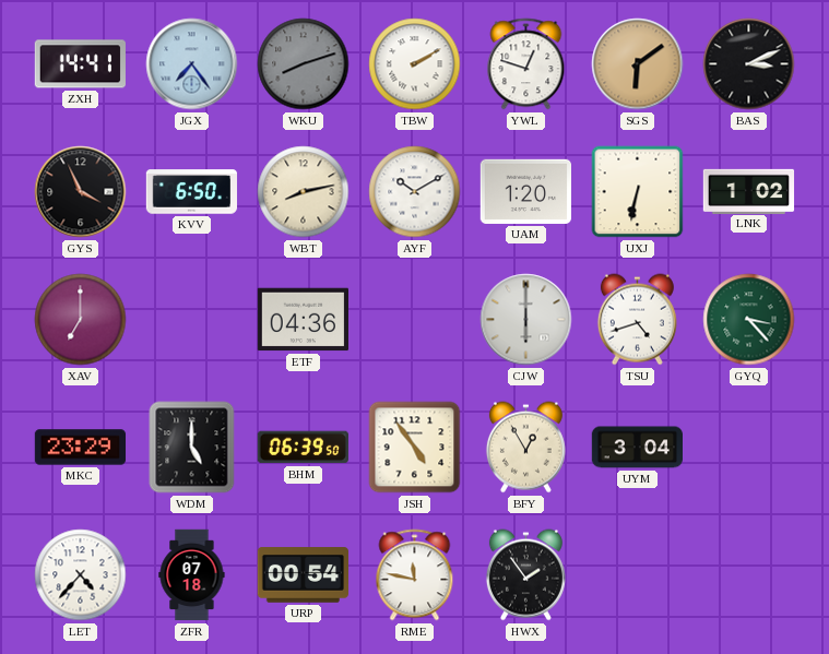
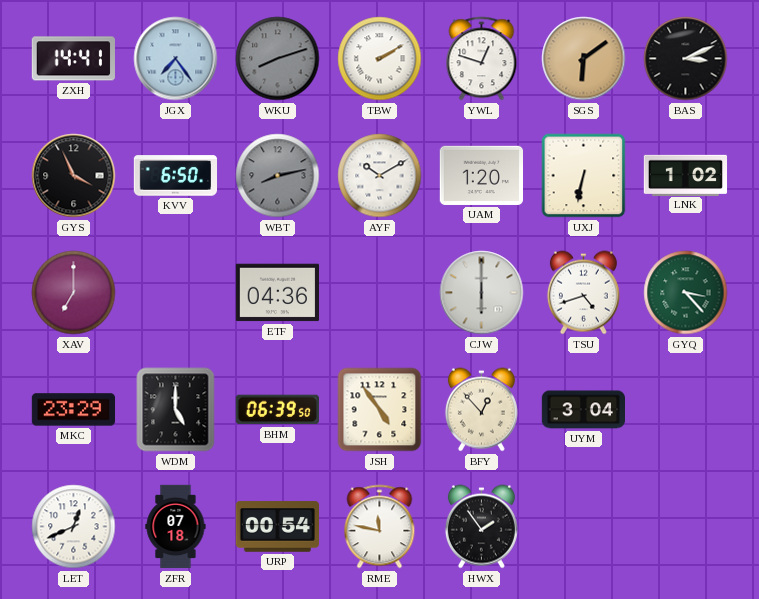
WBT dial: cream -> grey (278, 176)
BFY: 12:55 -> 12:53 (481, 410)
LET: 4:37 -> 12:41 (74, 527)
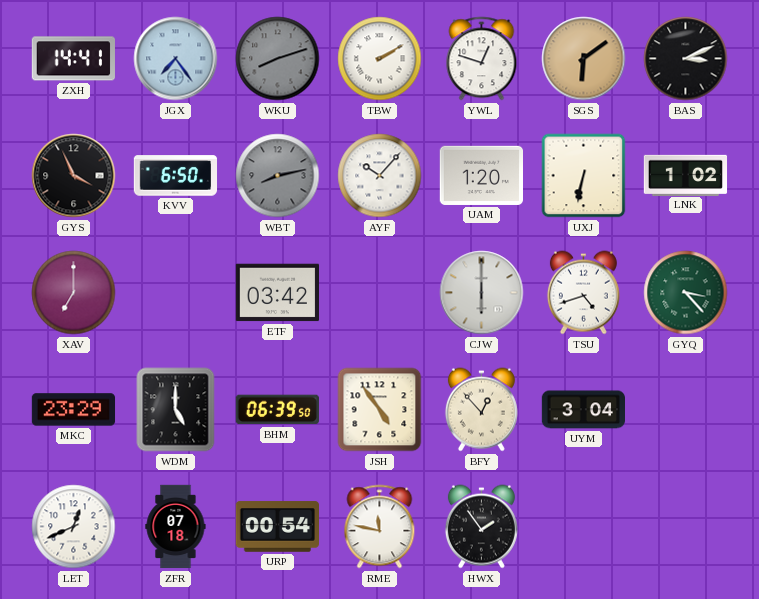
AYF: 10:10 -> 10:07 (380, 176)
ETF: 04:36 -> 03:42 (277, 293)
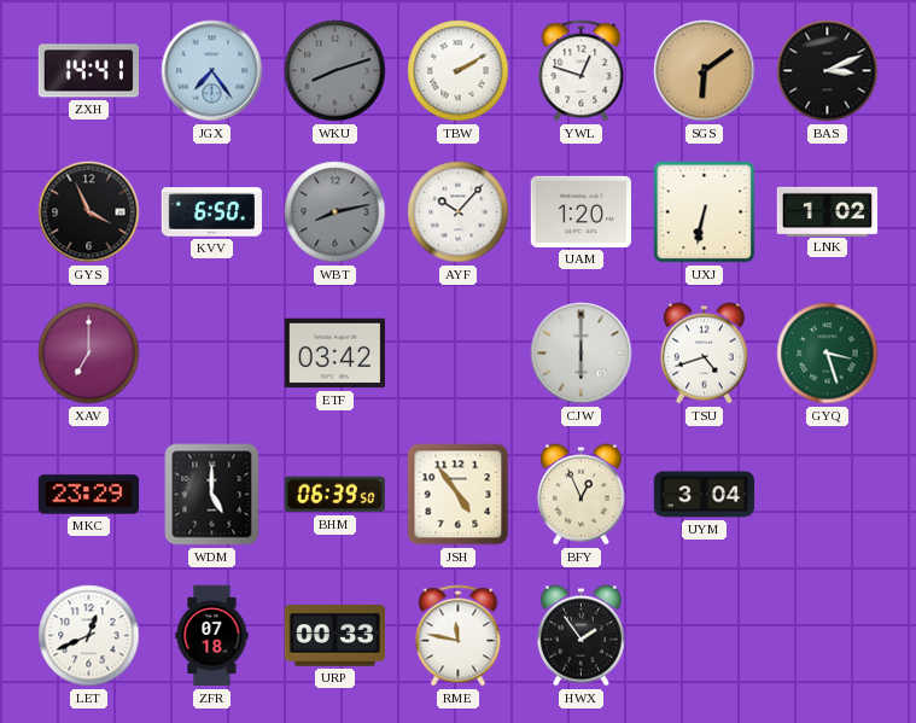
GYQ: 3:23 -> 3:27 (828, 354)
BFY: 12:53 -> 12:56 (580, 495)
URP: 00:54 -> 00:33 (334, 636)
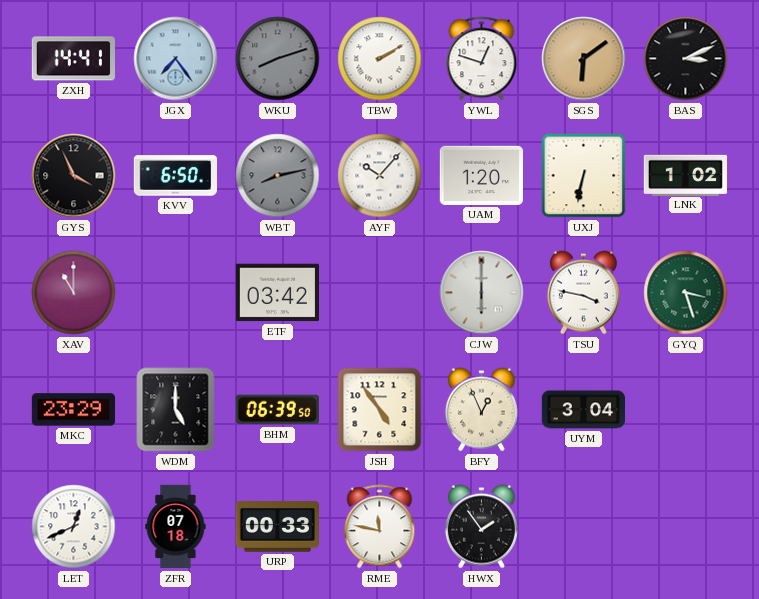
XAV: 7:00 -> 11:00 (74, 293)
TSU: 4:42 -> 3:47 (583, 293)
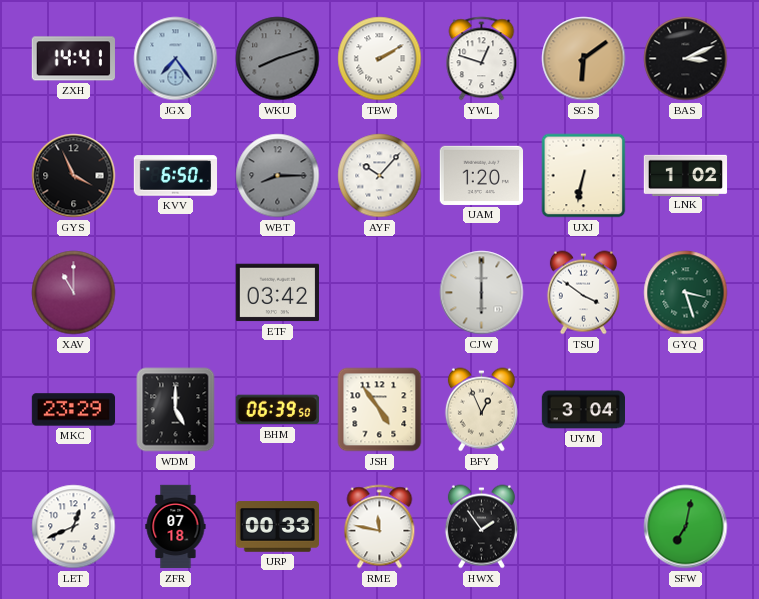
WBT: 8:13 -> 8:15 (278, 176)
TSU: 3:47 -> 3:51 (583, 293)
SFW: none -> 7:02 (686, 527)
